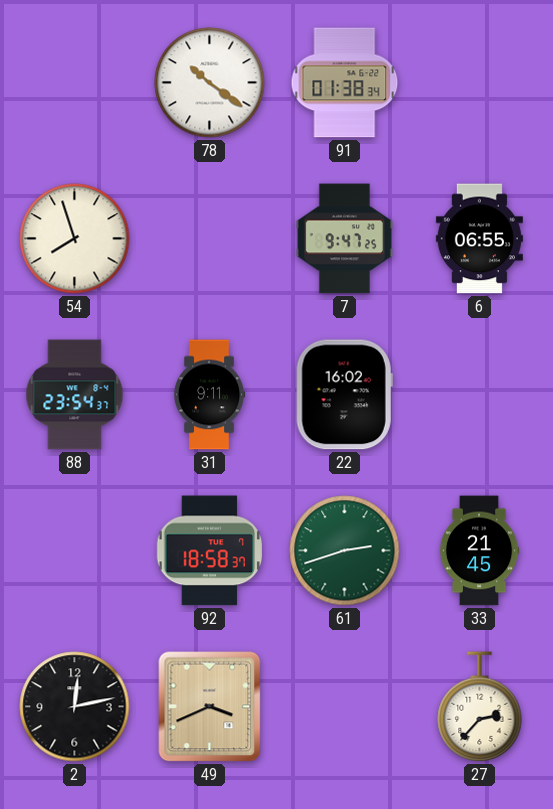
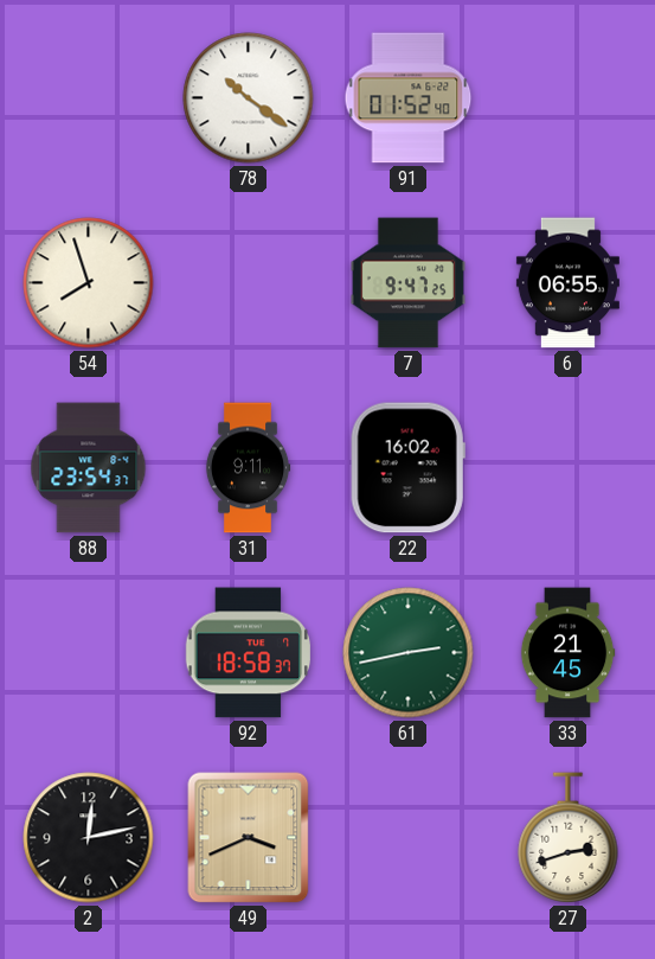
91: 01:38 -> 01:52 (409, 98)
61: 2:42 -> 2:43 (409, 653)
27: 2:37 -> 2:42 (569, 838)
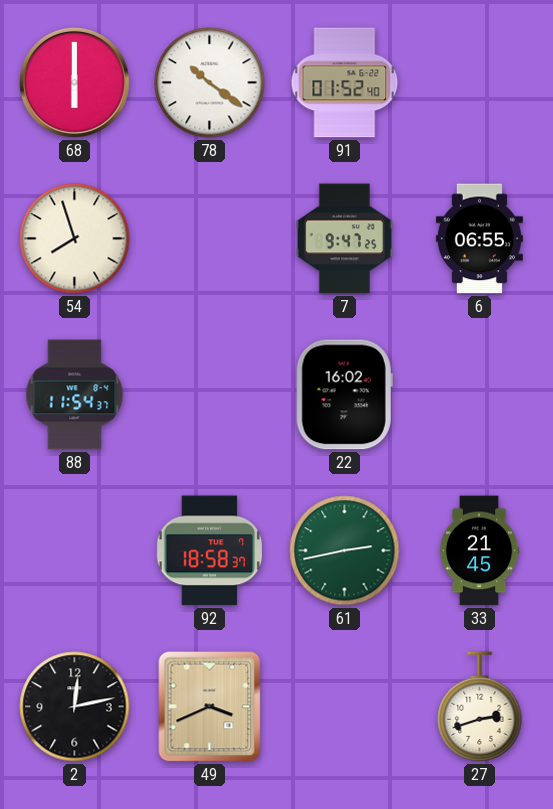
68: none -> 6:00 (74, 82)
88: 23:54 -> 11:54 (75, 395)
31: 9:11 -> none (248, 468)
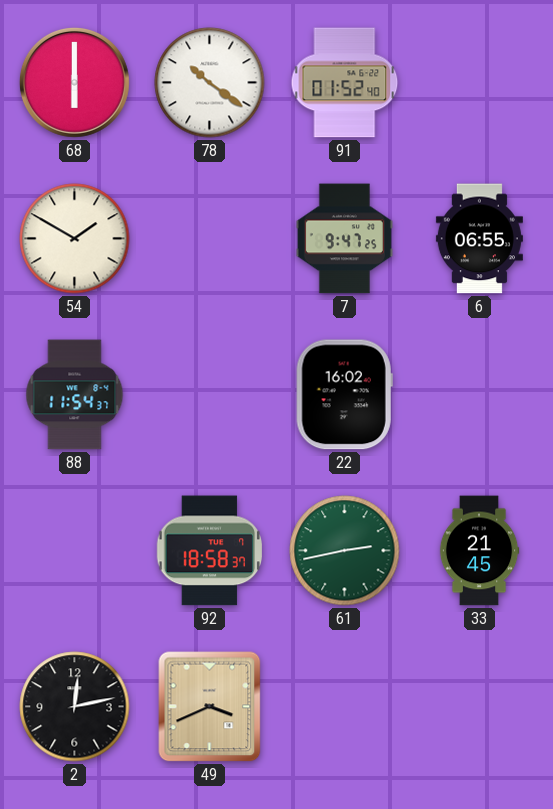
54: 7:57 -> 1:50 (75, 239)
27: 2:42 -> none (480, 707)
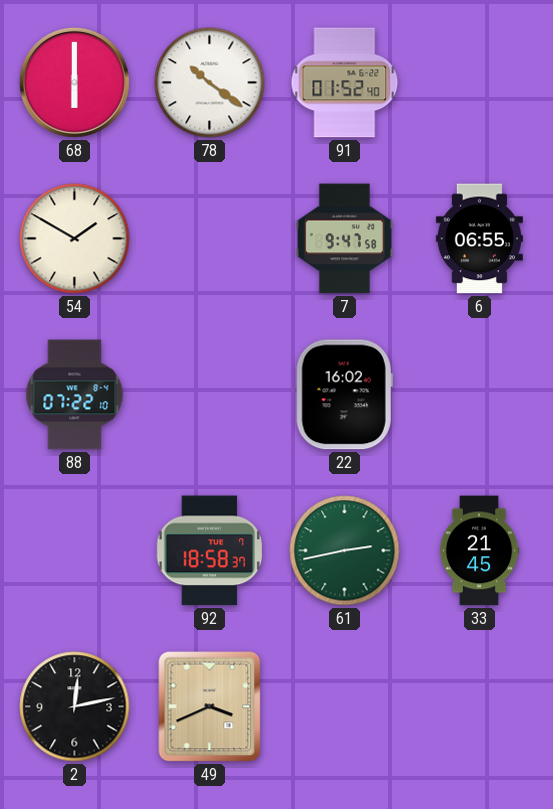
7: 9:47:25 -> 9:47:58 (344, 239)
88: 11:54 -> 07:22 (75, 395)
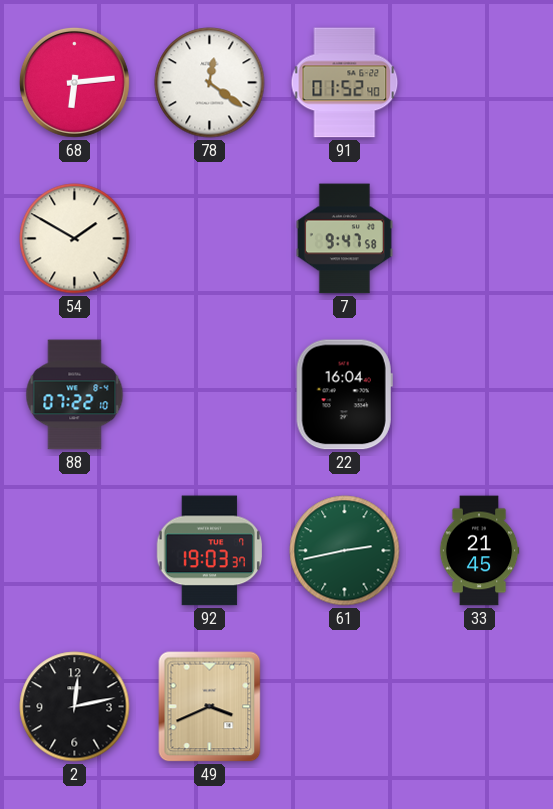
68: 6:00 -> 6:14 (74, 82)
78: 10:21 -> 12:21 (210, 83)
6: 06:55 -> none (479, 239)
22: 16:02 -> 16:04 (344, 395)
92: 18:58 -> 19:03 (209, 551)
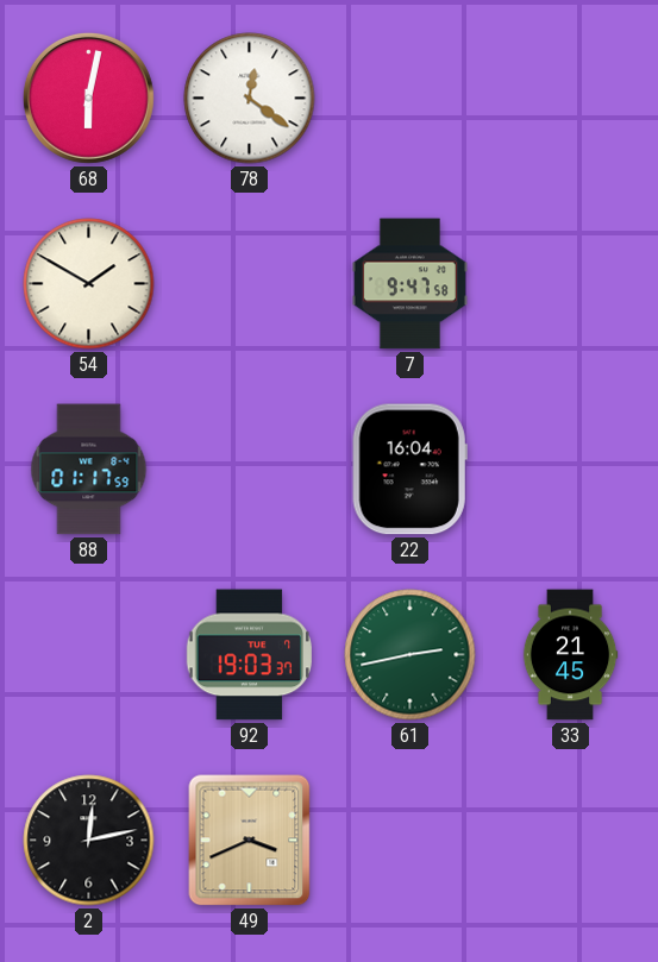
68: 6:14 -> 6:02 (88, 98)
91: 01:52 -> none (345, 83)
88: 07:22 -> 01:17 (89, 470)
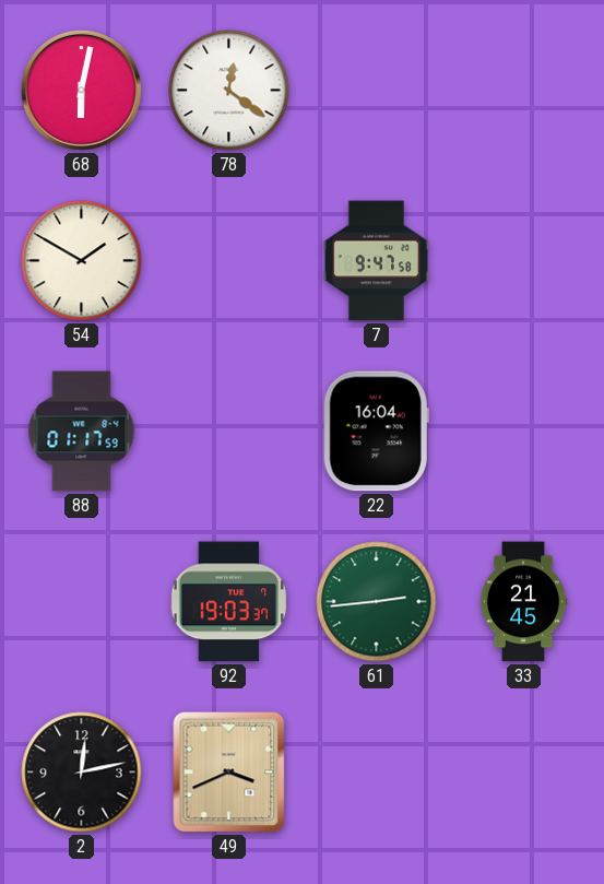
61: 2:43 -> 2:44 (377, 602)
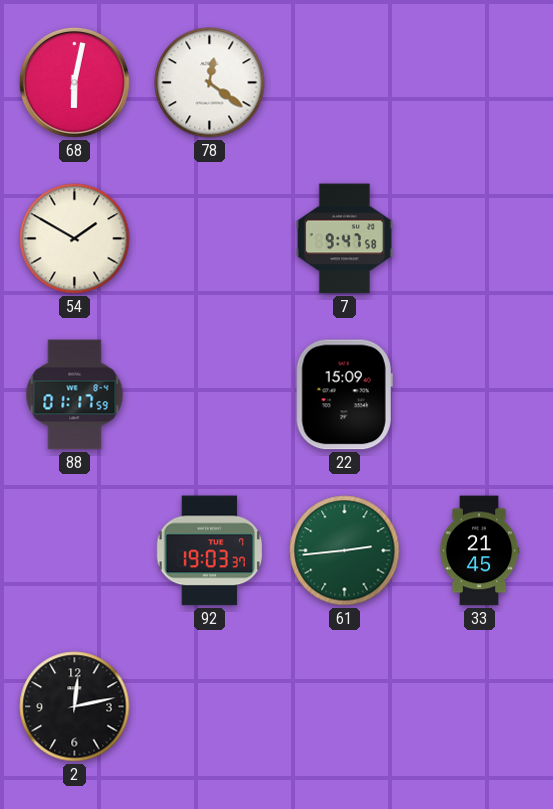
22: 16:04 -> 15:09 (344, 395)
49: 3:41 -> none (229, 773)
